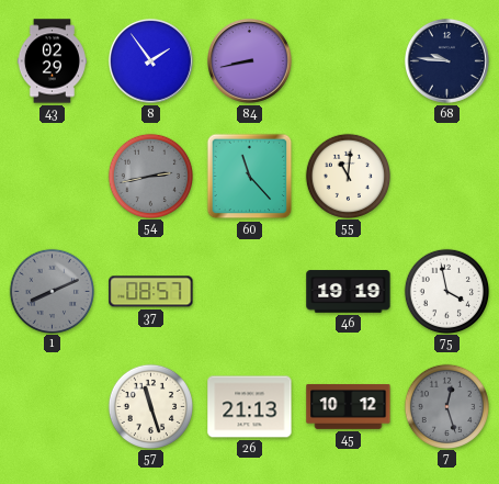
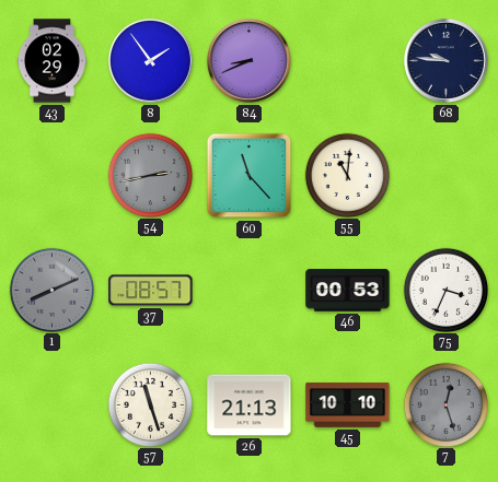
84: 8:43 -> 8:41 (248, 60)
46: 19:19 -> 00:53 (348, 291)
75: 3:58 -> 3:34 (445, 290)
45: 10:12 -> 10:10 (348, 404)
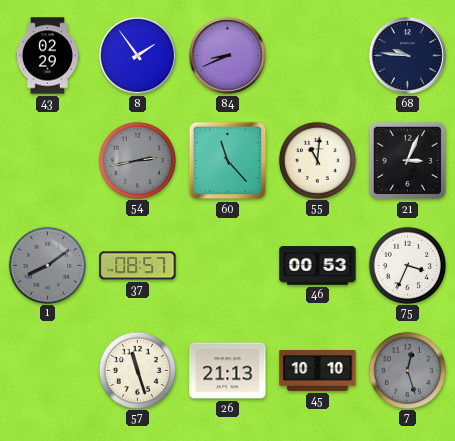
21: none -> 3:04 (408, 161)
1: 8:11 -> 8:09 (47, 265)
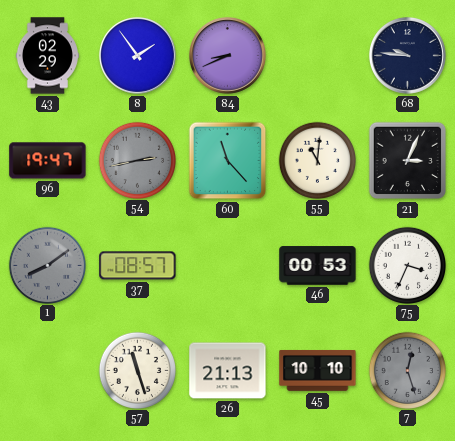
96: none -> 19:47 (48, 161)
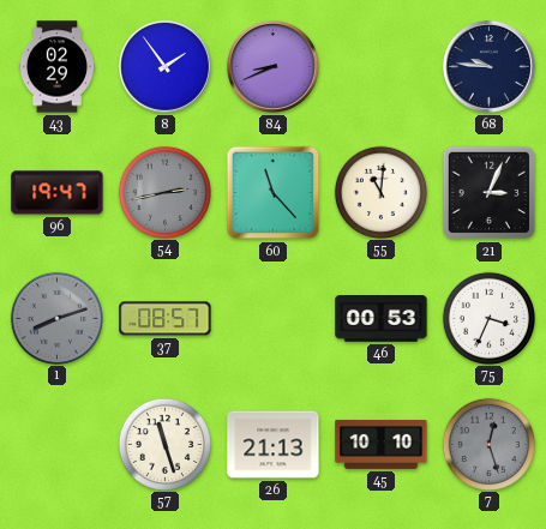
1: 8:09 -> 8:12 (56, 318)
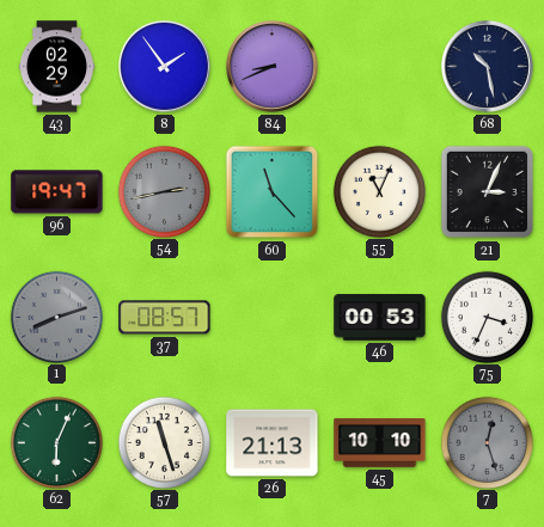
68: 9:46 -> 10:28 (487, 66)
55: 11:01 -> 11:04 (379, 191)
62: none -> 6:04 (56, 442)
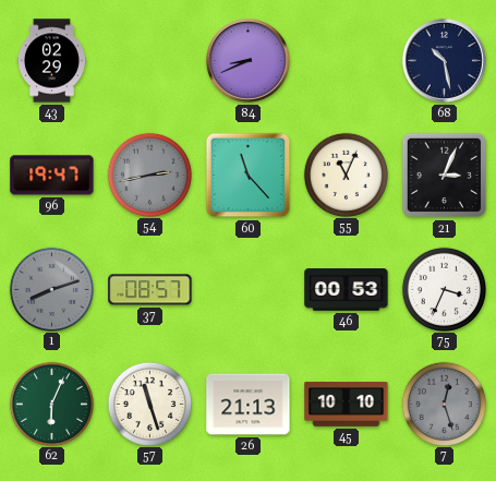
8: 1:54 -> none (164, 66)
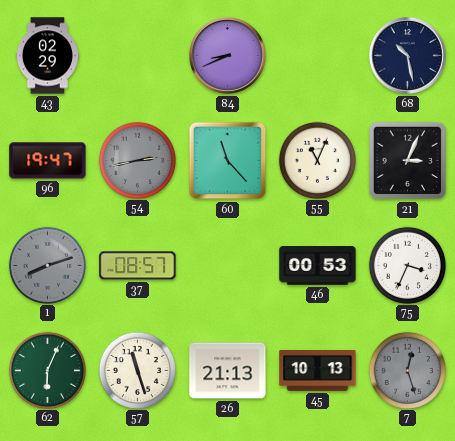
45: 10:10 -> 10:13 (318, 370)
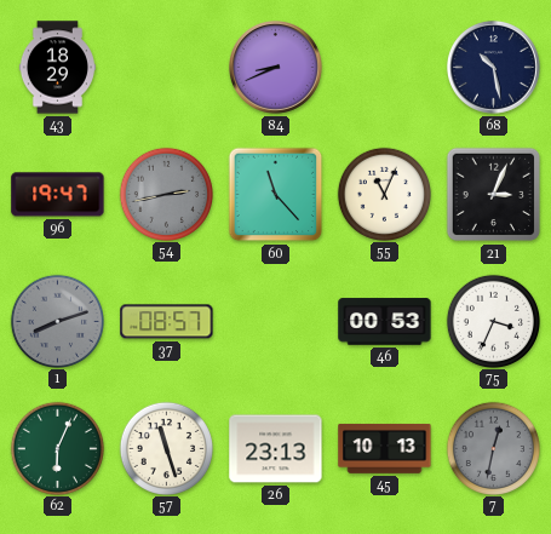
43: 02:29 -> 18:29 (57, 68)
26: 21:13 -> 23:13 (276, 449)
7: 12:27 -> 12:32 (493, 448)
